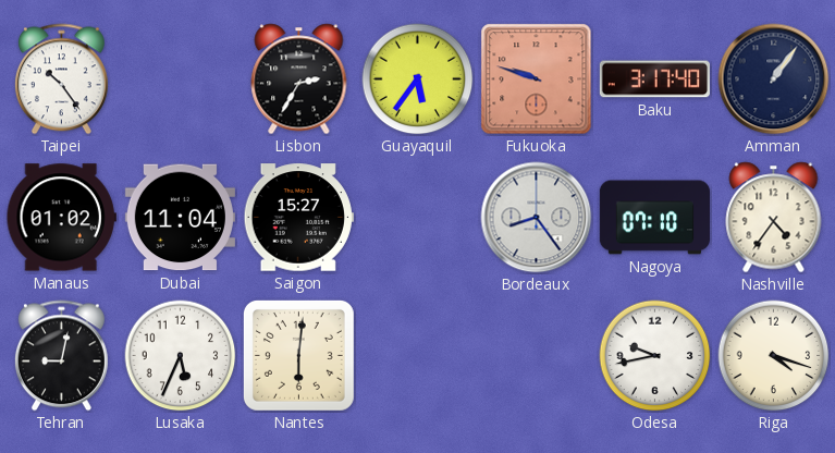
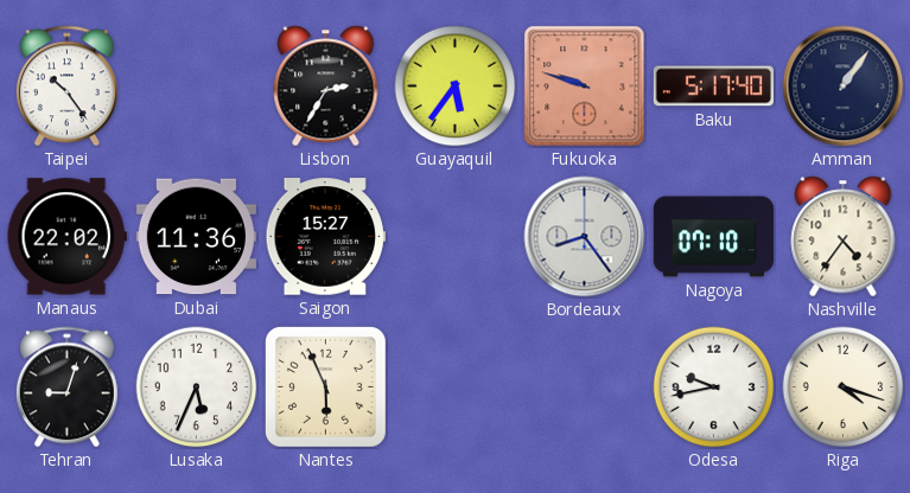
Baku: 3:17 -> 5:17 (713, 87)
Manaus: 01:02 -> 22:02 (66, 237)
Dubai: 11:04 -> 11:36 (196, 237)
Tehran: 9:02 -> 9:03 (66, 388)
Nantes: 6:01 -> 5:56 (325, 386)
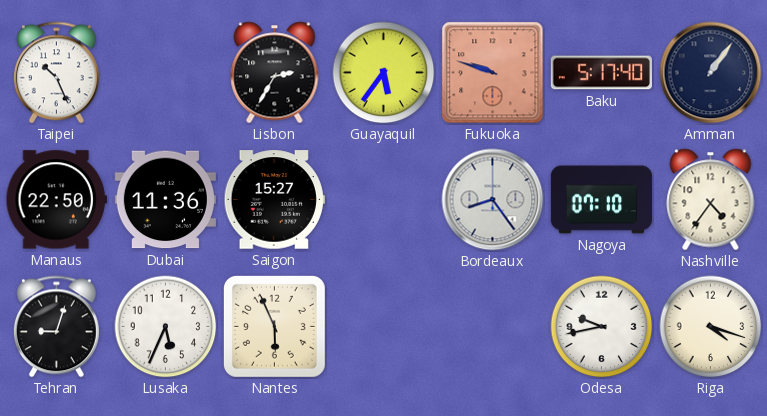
Taipei: 10:24 -> 10:26 (56, 73)
Manaus: 22:02 -> 22:50 (56, 200)
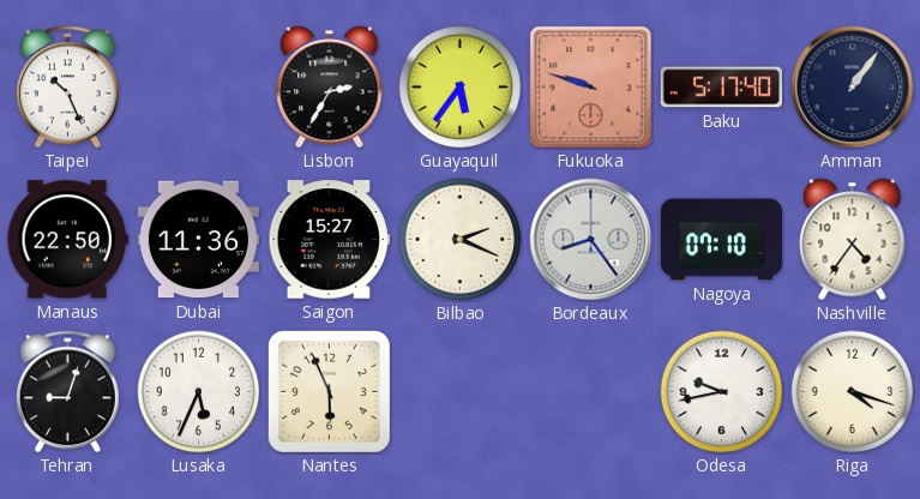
Bilbao: none -> 2:19 (461, 240)
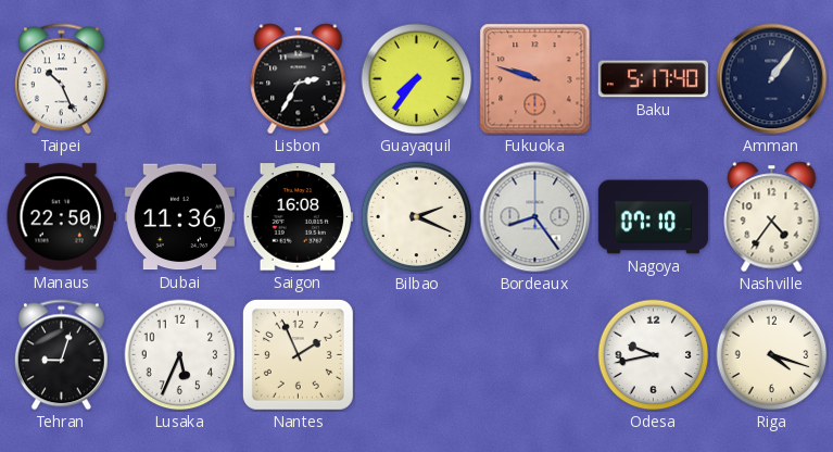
Guayaquil: 5:36 -> 7:36 (417, 79)
Saigon: 15:27 -> 16:08 (298, 217)
Nantes: 5:56 -> 1:56 (298, 354)
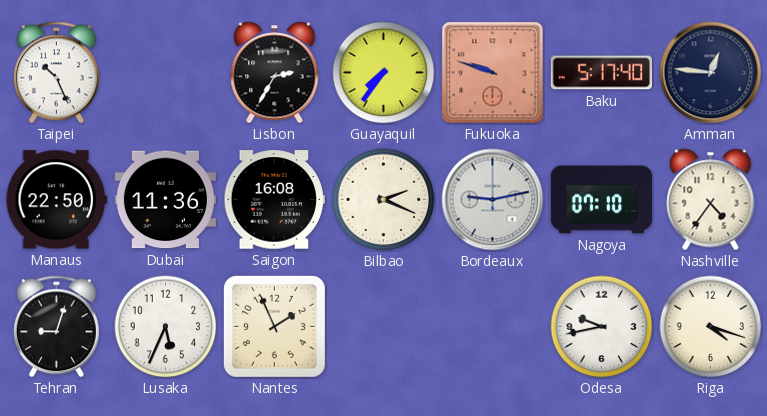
Amman: 1:06 -> 12:46 (711, 73)
Bordeaux: 8:24 -> 9:13 (493, 200)
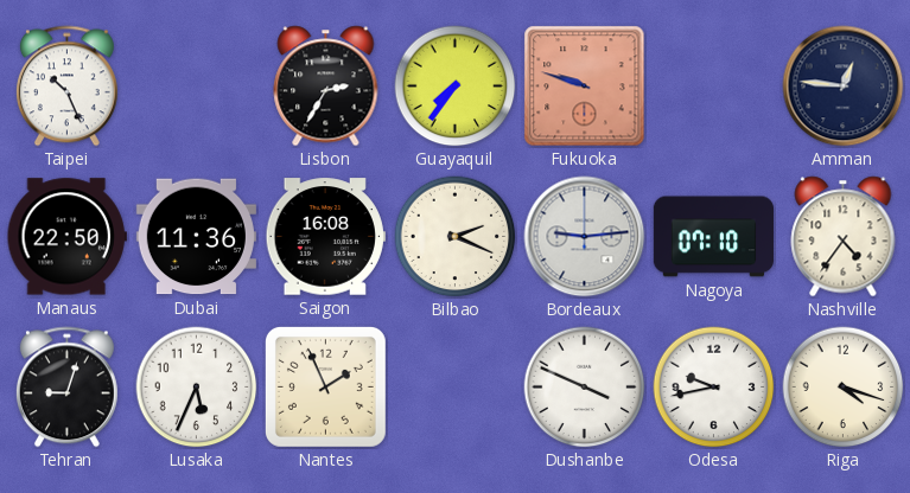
Baku: 5:17 -> none (601, 73)
Bordeaux: 9:13 -> 9:14 (585, 237)
Dushanbe: none -> 3:49 (585, 388)
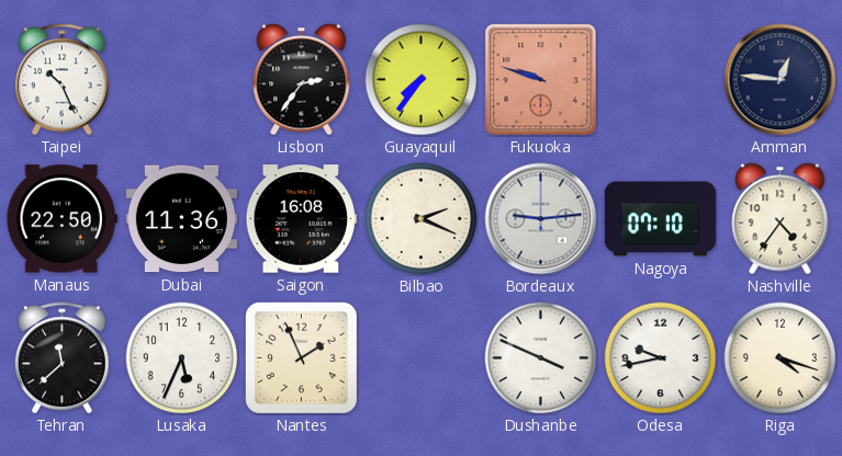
Lisbon: 2:35 -> 2:36 (302, 80)
Tehran: 9:03 -> 11:38 (61, 358)
